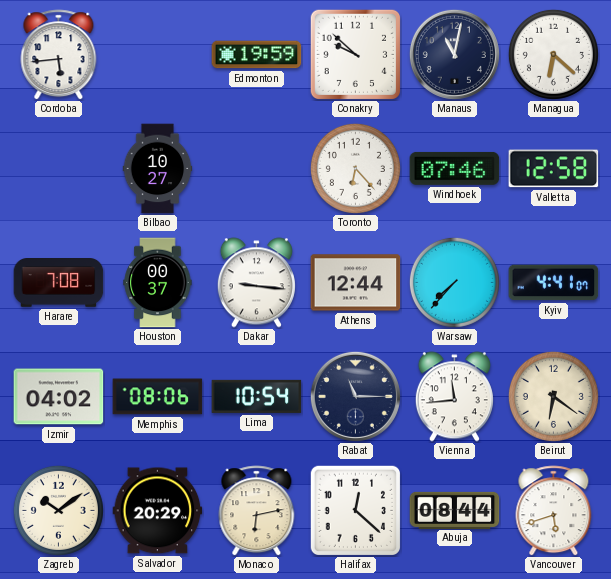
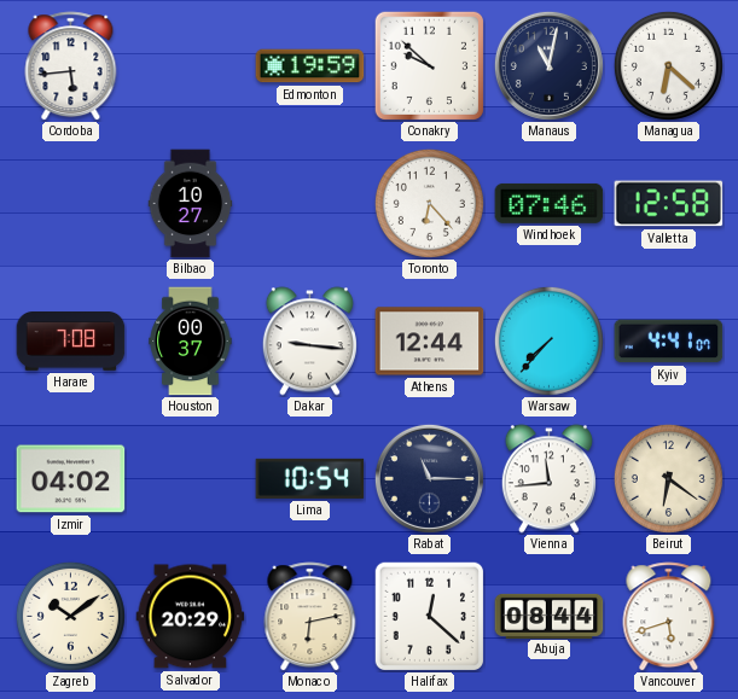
Memphis: 08:06 -> none (158, 397)
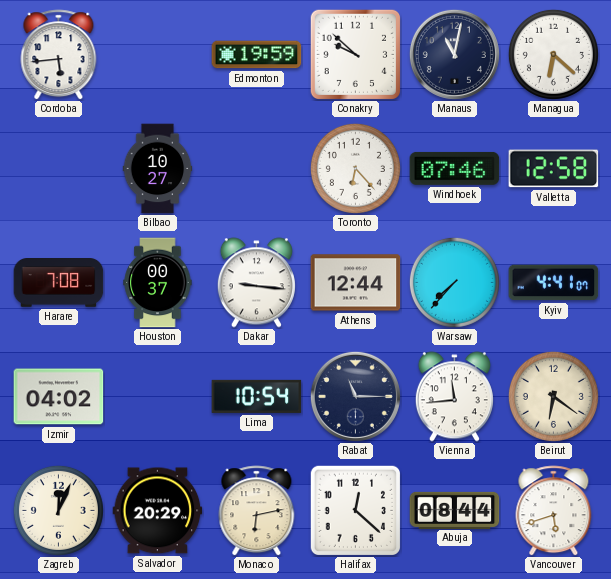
Zagreb: 10:09 -> 12:04 (58, 510)
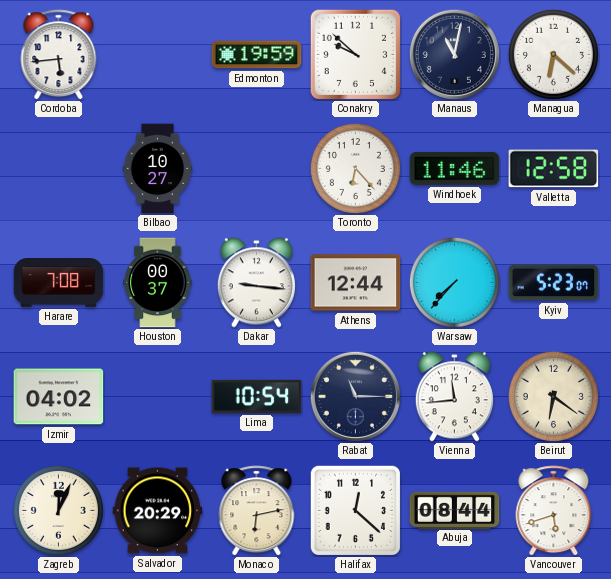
Windhoek: 07:46 -> 11:46 (455, 168)
Kyiv: 4:41 -> 5:23 (554, 283)
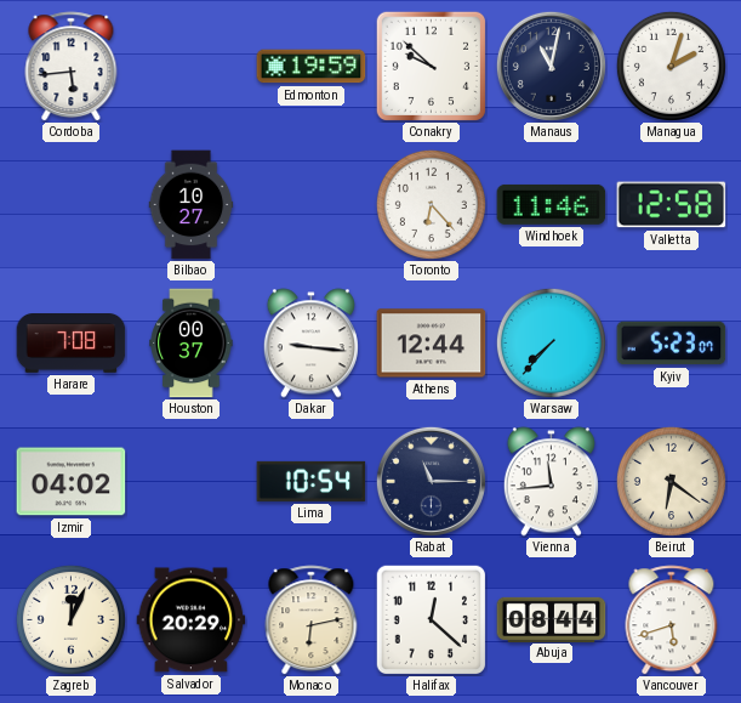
Managua: 6:22 -> 2:03 (671, 66)
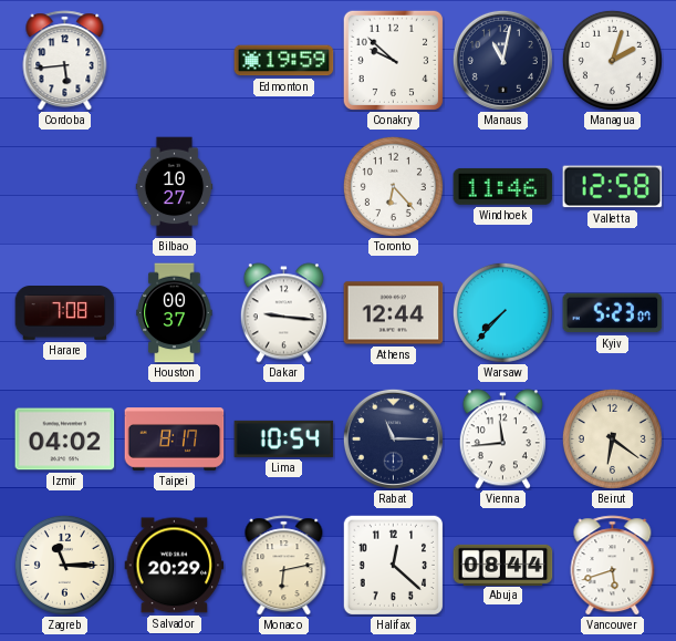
Taipei: none -> 8:17 (175, 440)
Zagreb: 12:04 -> 11:15 (64, 565)
